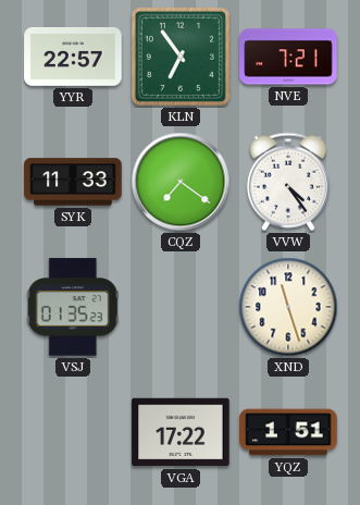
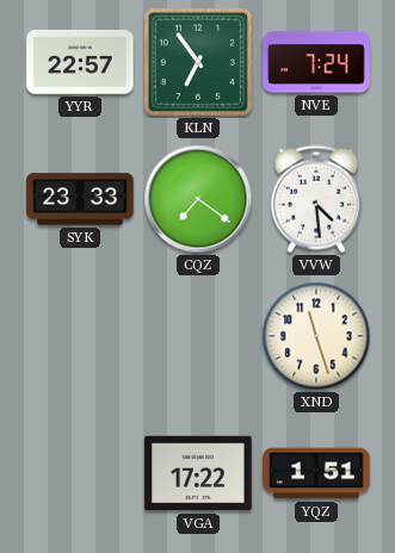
NVE: 7:21 -> 7:24 (316, 62)
SYK: 11:33 -> 23:33 (80, 199)
VVW: 4:24 -> 4:29 (316, 199)
VSJ: 01:35 -> none (73, 307)
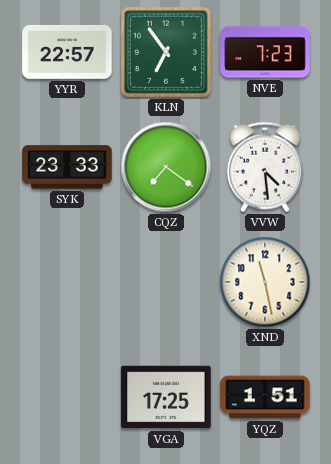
NVE: 7:24 -> 7:23 (265, 52)
XND: 11:27 -> 11:28 (265, 282)
VGA: 17:22 -> 17:25 (166, 397)
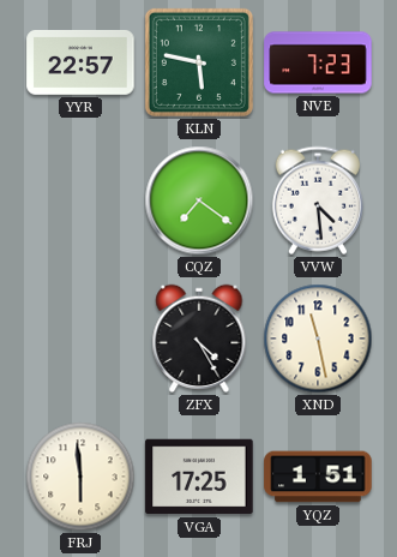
KLN: 6:54 -> 5:47 (199, 62)
SYK: 23:33 -> none (67, 167)
ZFX: none -> 4:25 (199, 339)
FRJ: none -> 5:59 (80, 477)
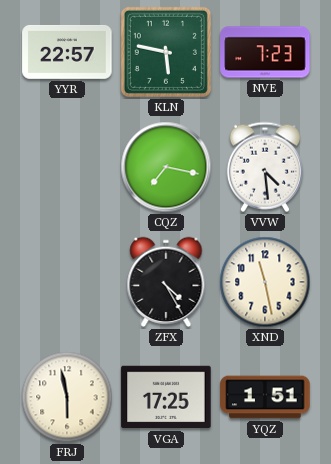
CQZ: 7:21 -> 7:17 (166, 167)
FRJ: 5:59 -> 5:58 (67, 397)
